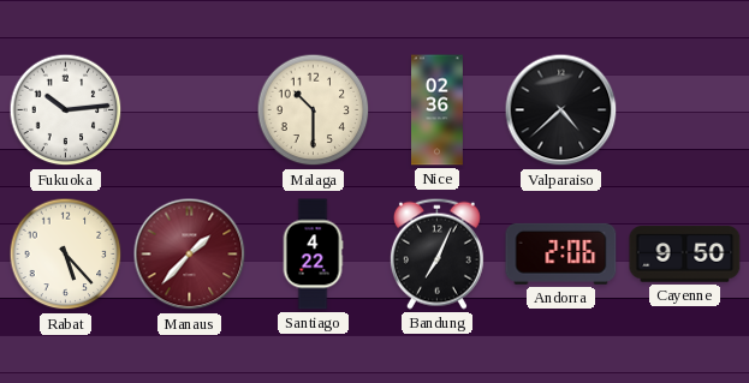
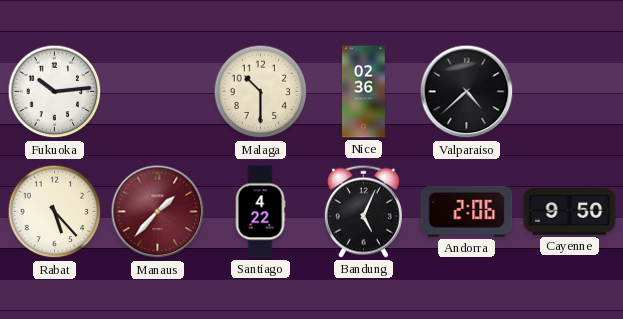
Bandung: 7:04 -> 5:04 (363, 211)
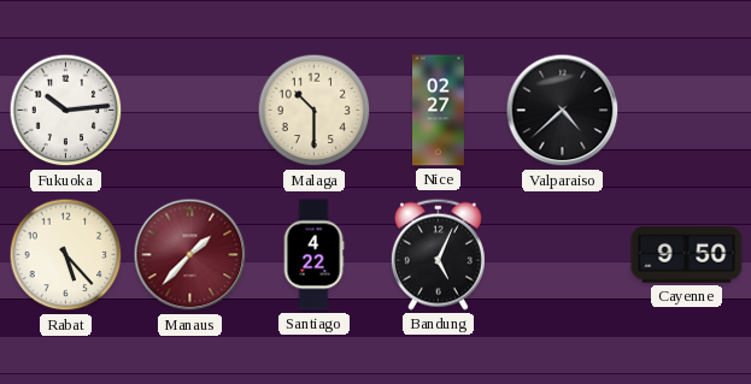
Nice: 02:36 -> 02:27 (439, 111)
Andorra: 2:06 -> none (467, 211)
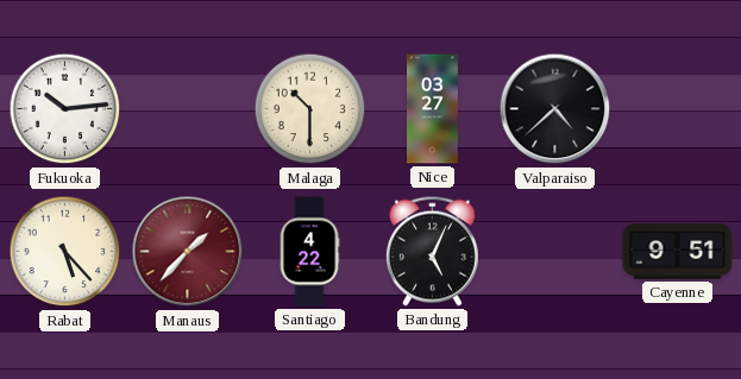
Nice: 02:27 -> 03:27 (433, 109)
Cayenne: 9:50 -> 9:51 (678, 252)
